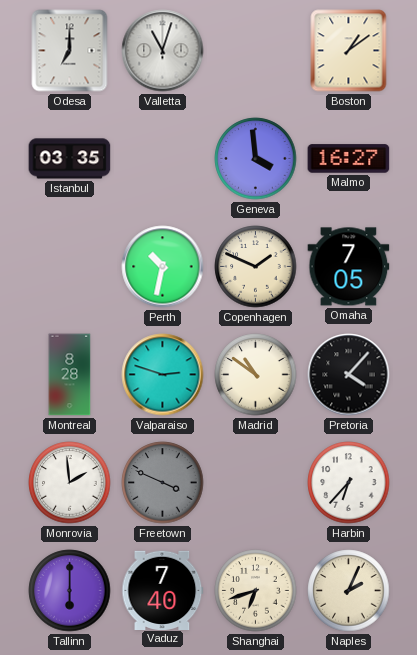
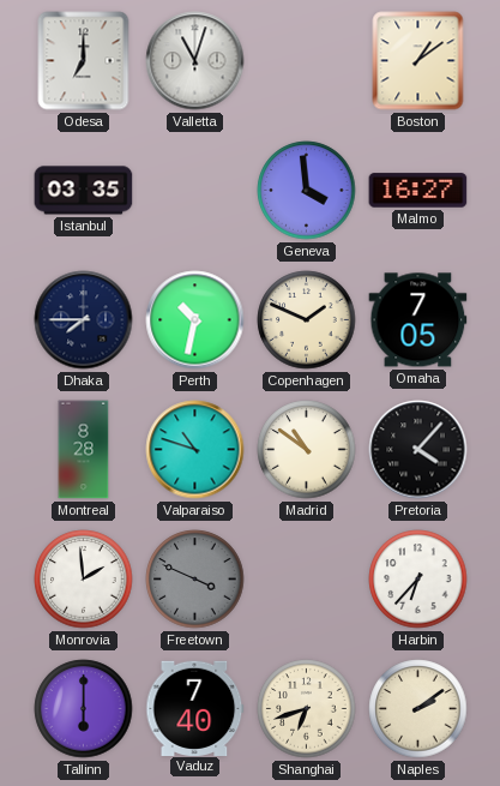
Dhaka: none -> 7:45 (84, 320)
Valparaiso: 2:48 -> 10:48 (195, 450)
Naples: 2:04 -> 2:09 (418, 709)
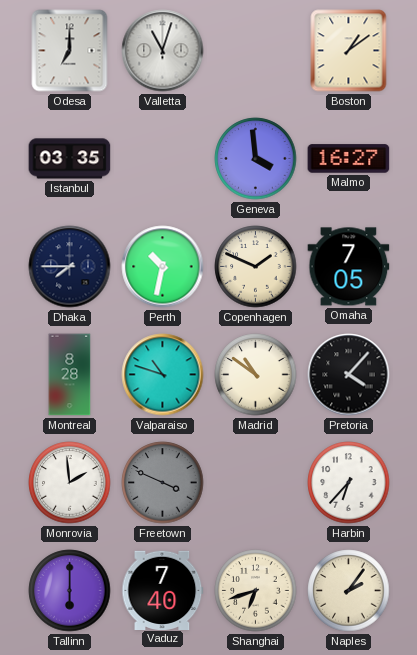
Naples: 2:09 -> 2:06 (349, 591)
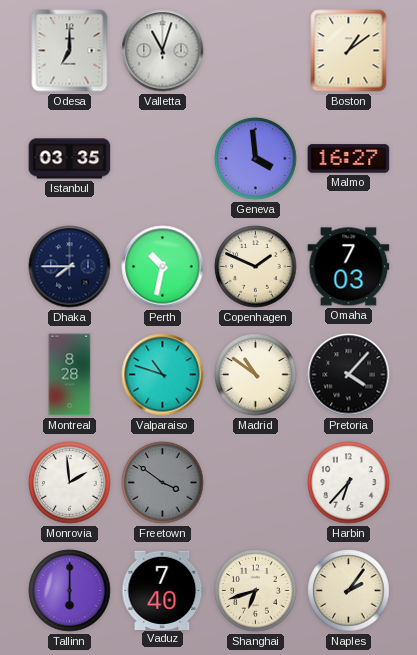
Omaha: 7:05 -> 7:03 (349, 267)
Freetown: 3:49 -> 3:51 (163, 483)
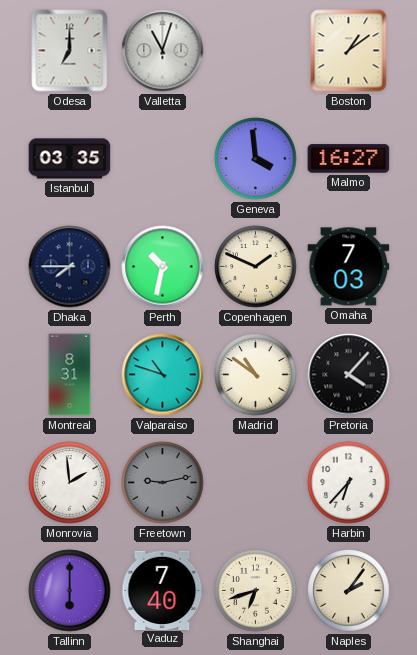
Montreal: 8:28 -> 8:31 (70, 375)
Freetown: 3:51 -> 9:13 (163, 483)
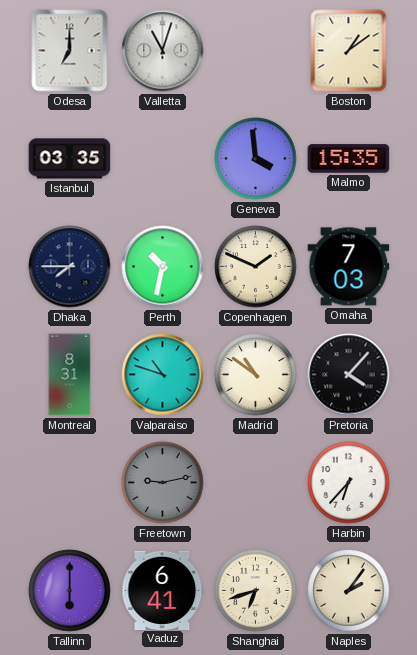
Malmo: 16:27 -> 15:35 (349, 159)
Monrovia: 1:59 -> none (70, 483)
Vaduz: 7:40 -> 6:41 (163, 590)
